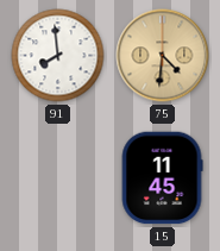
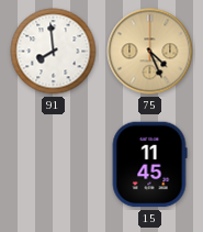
75: 4:31 -> 4:26 (150, 52)
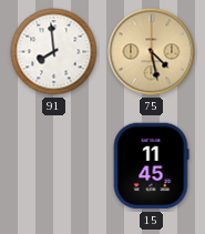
75: 4:26 -> 4:28 (152, 52)
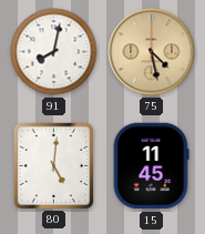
91: 7:59 -> 8:02 (54, 52)
80: none -> 5:01 (53, 165)
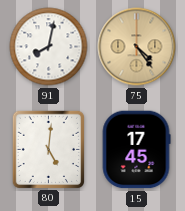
75: 4:28 -> 4:24 (137, 47)
15: 11:45 -> 17:45 (136, 150)
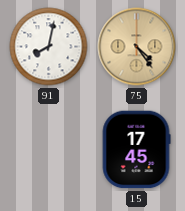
80: 5:01 -> none (48, 149)
